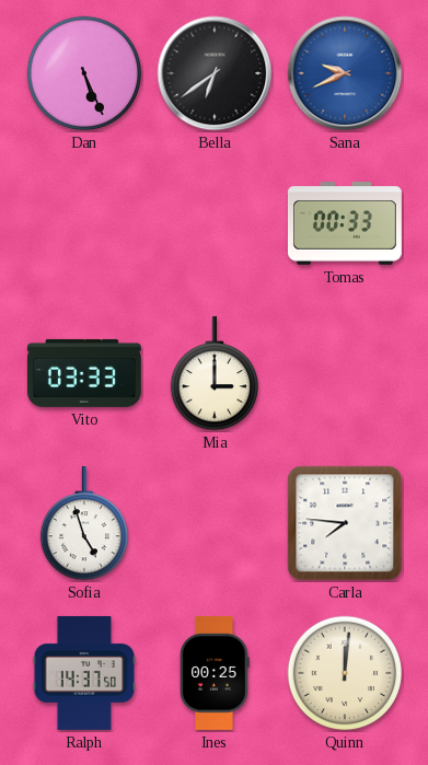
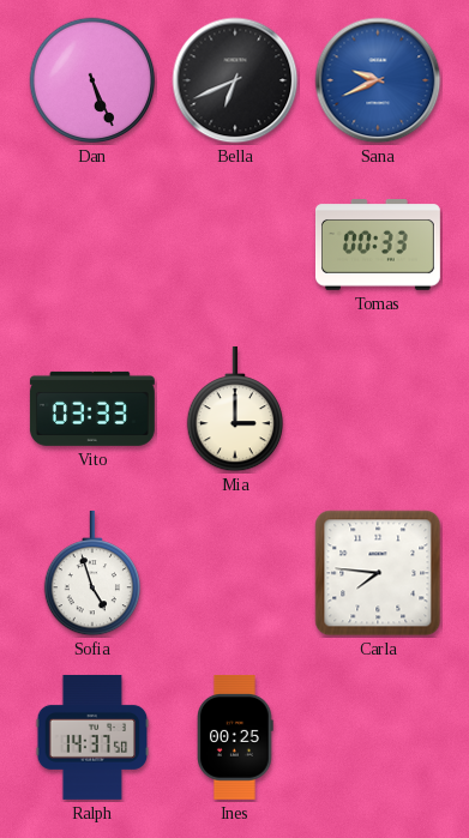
Bella: 6:39 -> 6:41 (235, 80)
Quinn: 12:01 -> none (345, 673)
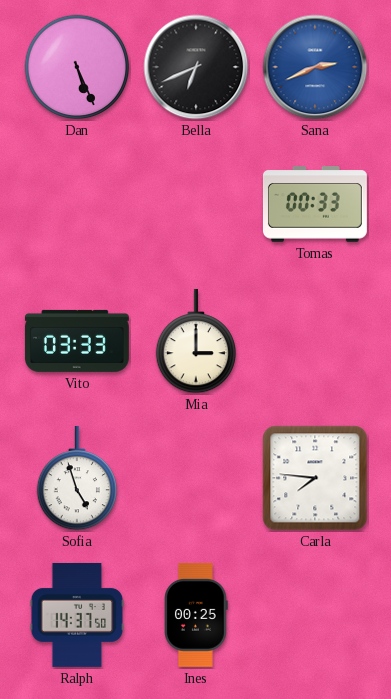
Sana: 9:41 -> 2:41 (315, 67)
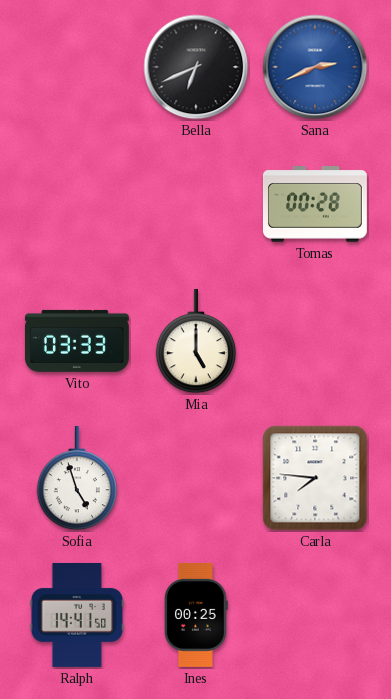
Dan: 5:26 -> none (77, 67)
Tomas: 00:33 -> 00:28 (315, 205)
Mia: 3:00 -> 5:00 (196, 341)
Ralph: 14:37 -> 14:41 (77, 615)
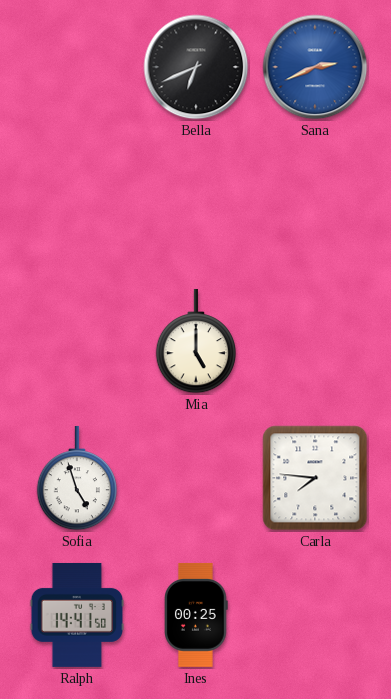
Tomas: 00:28 -> none (315, 205)
Vito: 03:33 -> none (77, 341)
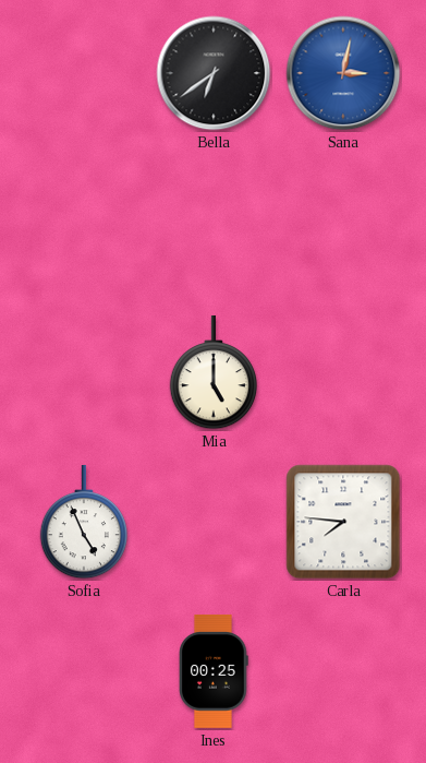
Bella: 6:41 -> 6:39 (214, 73)
Sana: 2:41 -> 3:02 (343, 73)
Sofia: 4:57 -> 4:56 (84, 522)
Ralph: 14:41 -> none (77, 615)
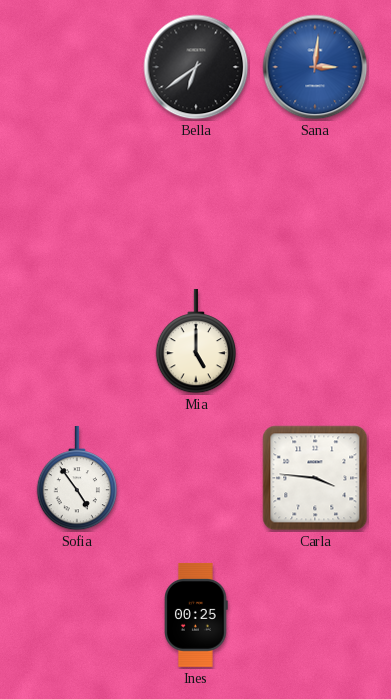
Sana: 3:02 -> 3:01 (315, 67)
Sofia: 4:56 -> 4:54 (77, 478)
Carla: 7:46 -> 3:46 (315, 478)
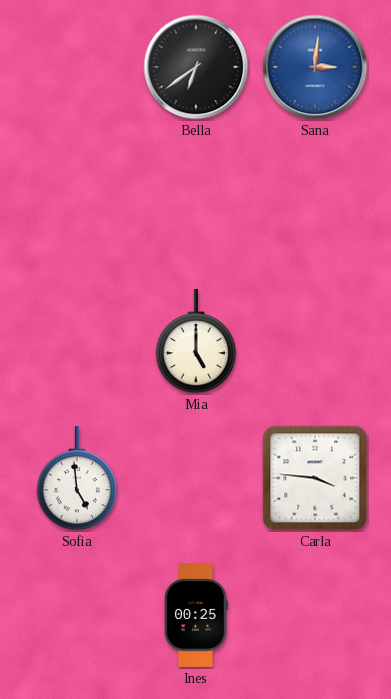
Sofia: 4:54 -> 4:59 (77, 478)
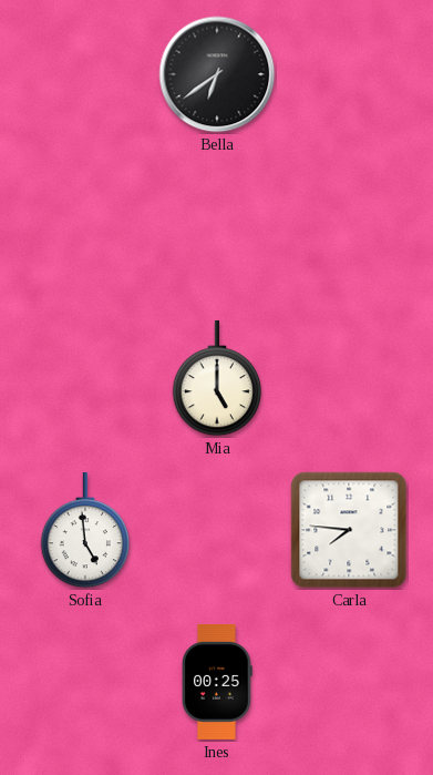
Sana: 3:01 -> none (315, 67)
Carla: 3:46 -> 7:46 (349, 530)
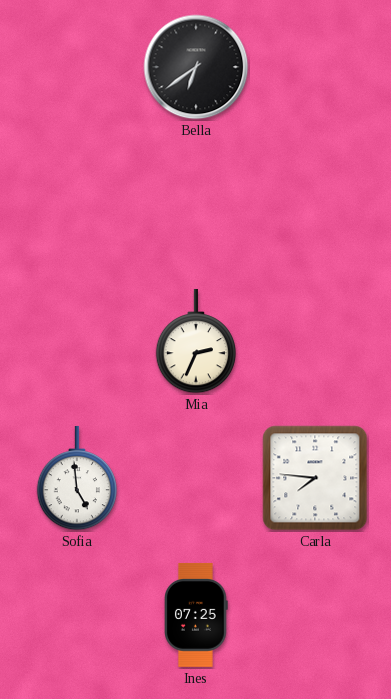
Mia: 5:00 -> 2:34 (196, 341)
Ines: 00:25 -> 07:25 (196, 615)
